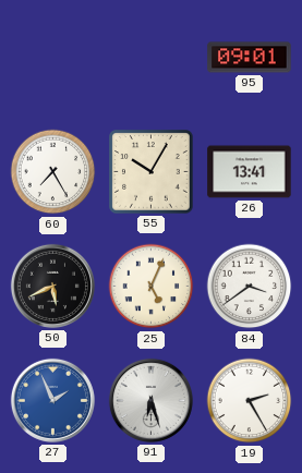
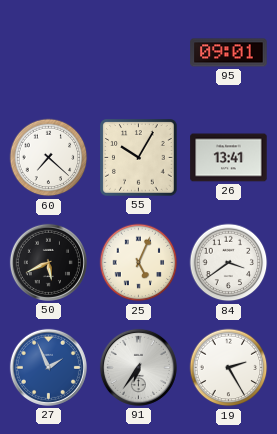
60: 7:25 -> 7:22 (49, 158)
91: 6:27 -> 6:36 (138, 367)
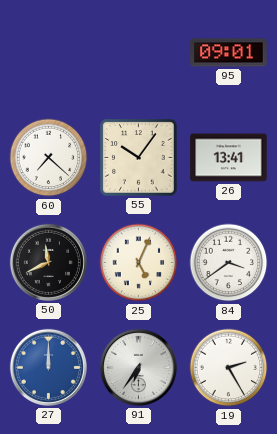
55: 10:05 -> 10:06 (139, 158)
50: 5:41 -> 11:41 (48, 262)
27: 1:56 -> 12:00 (48, 367)
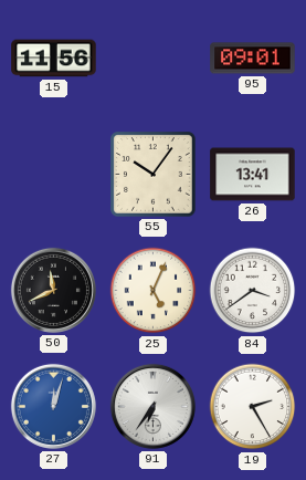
15: none -> 11:56 (54, 59)
60: 7:22 -> none (49, 158)
27: 12:00 -> 12:03 (53, 406)
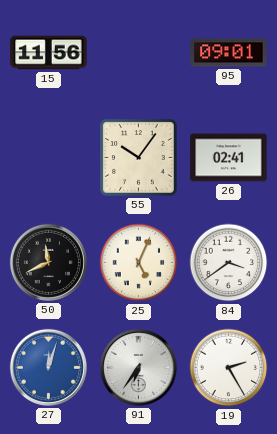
26: 13:41 -> 02:41 (229, 158)
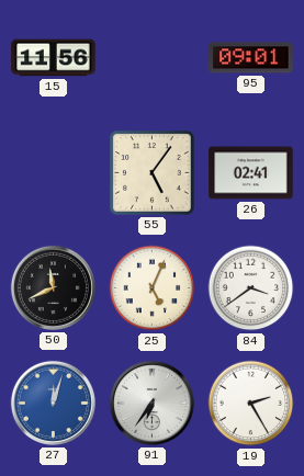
55: 10:06 -> 5:06 (153, 173)
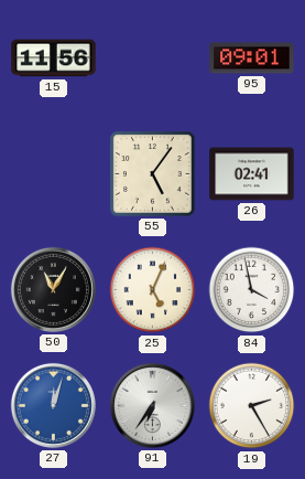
50: 11:41 -> 11:05 (53, 289)
84: 3:39 -> 3:58 (252, 290)
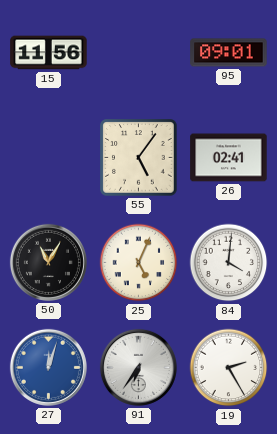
84: 3:58 -> 4:01 (229, 263)
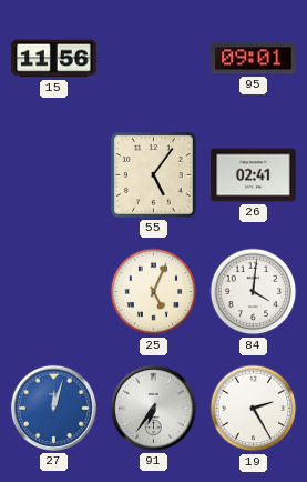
50: 11:05 -> none (48, 262)
